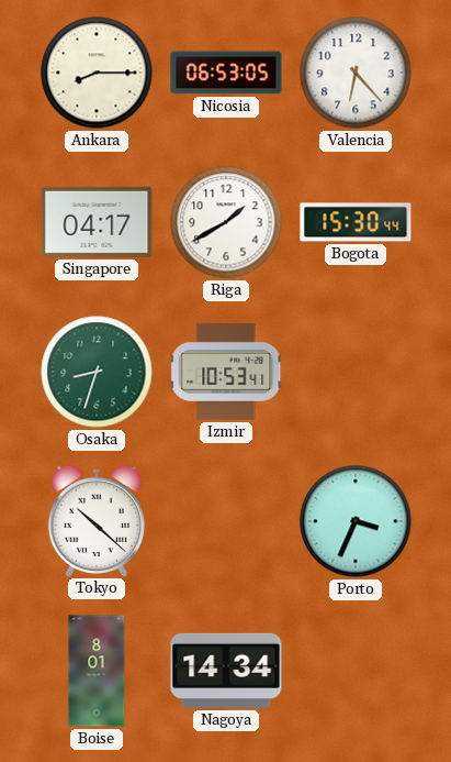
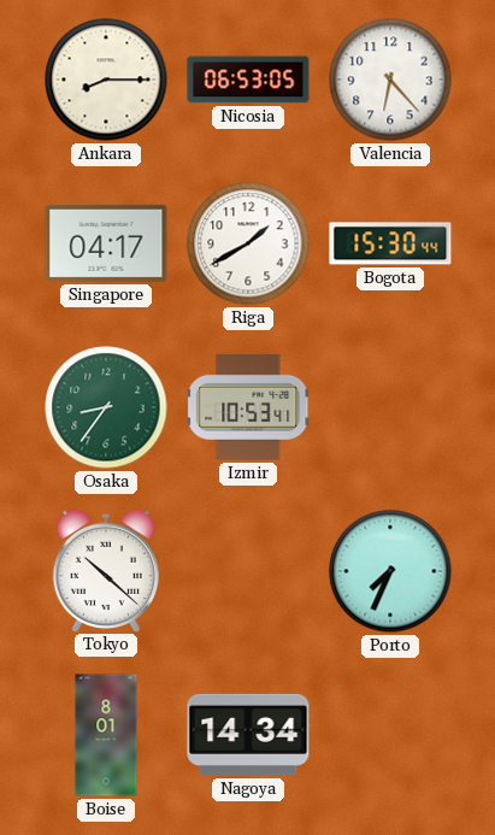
Osaka: 8:33 -> 8:36 (106, 407)
Porto: 3:34 -> 7:34 (390, 571)
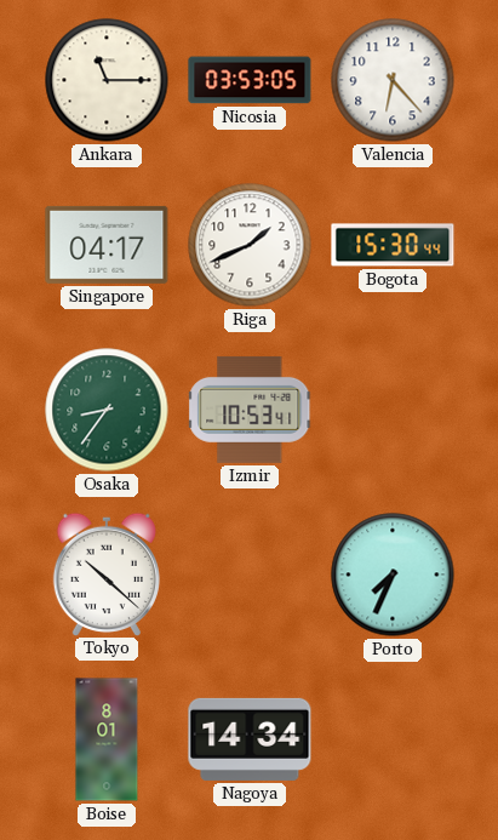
Ankara: 8:15 -> 11:15 (107, 80)
Nicosia: 06:53 -> 03:53 (250, 80)
Riga: 1:40 -> 1:41 (250, 245)
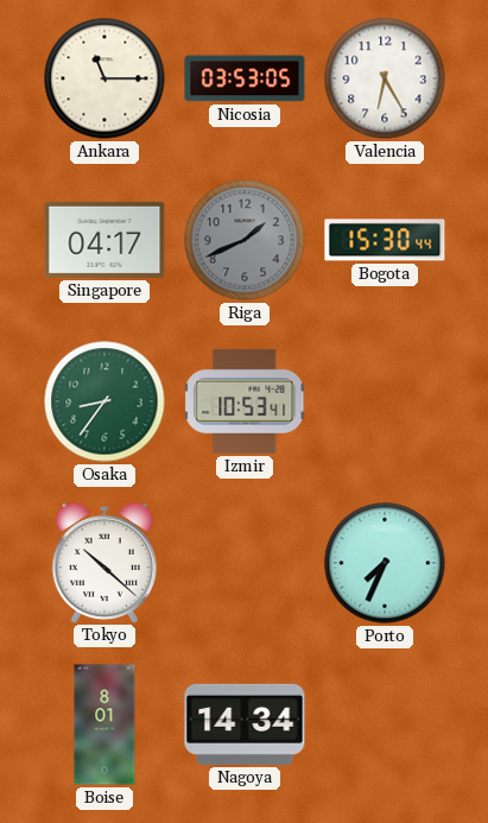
Valencia: 6:23 -> 6:25 (385, 78)
Riga dial: white -> grey (245, 240)
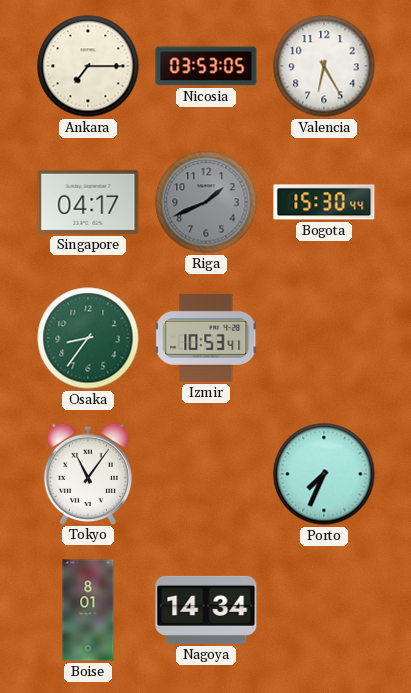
Ankara: 11:15 -> 7:15 (88, 66)
Tokyo: 10:22 -> 11:06 (88, 473)
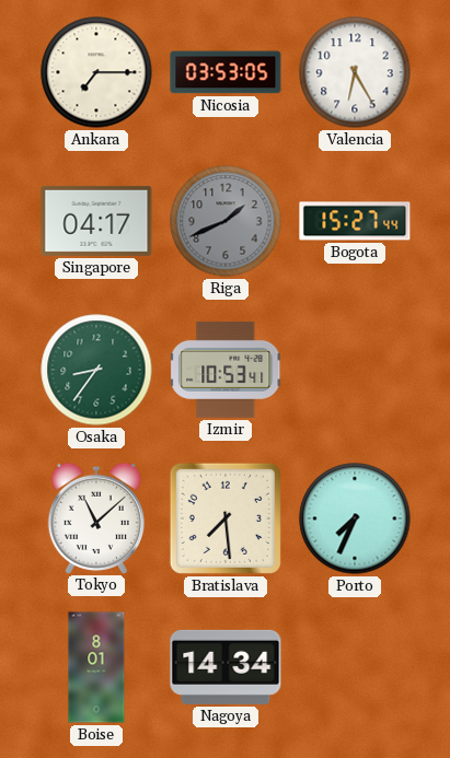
Bogota: 15:30 -> 15:27 (355, 221)
Tokyo: 11:06 -> 11:08 (96, 517)
Bratislava: none -> 7:29 (226, 518)
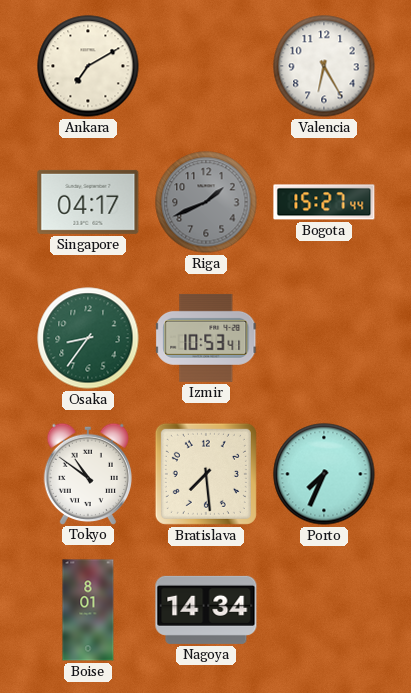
Ankara: 7:15 -> 7:10 (88, 66)
Nicosia: 03:53 -> none (226, 72)
Tokyo: 11:08 -> 10:51 (88, 473)
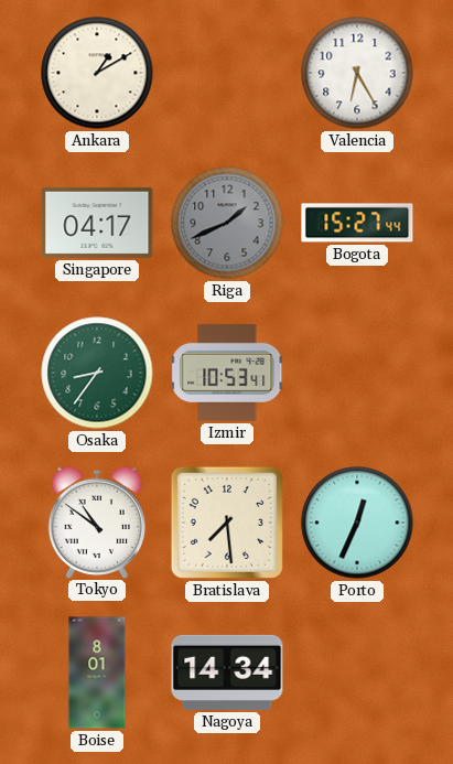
Ankara: 7:10 -> 1:10 (97, 73)
Porto: 7:34 -> 12:34 (357, 523)
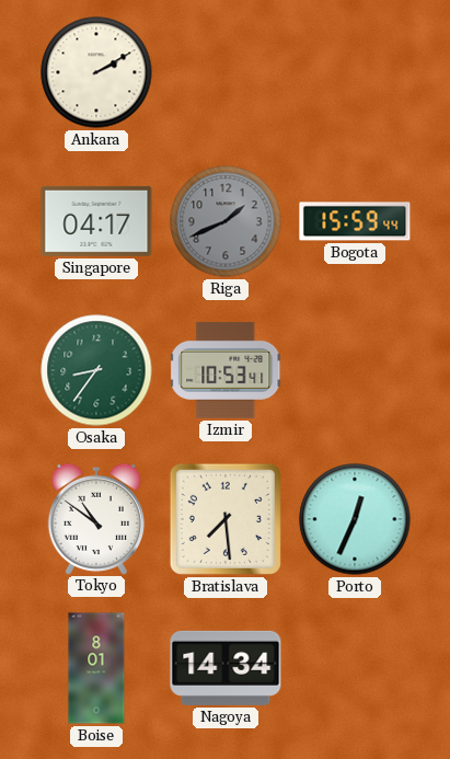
Ankara: 1:10 -> 2:10 (96, 72)
Valencia: 6:25 -> none (357, 73)
Bogota: 15:27 -> 15:59 (355, 221)
